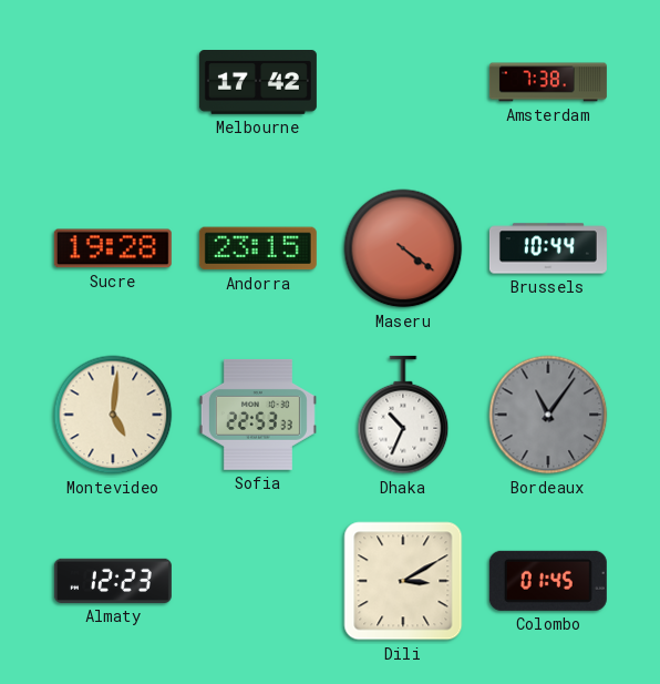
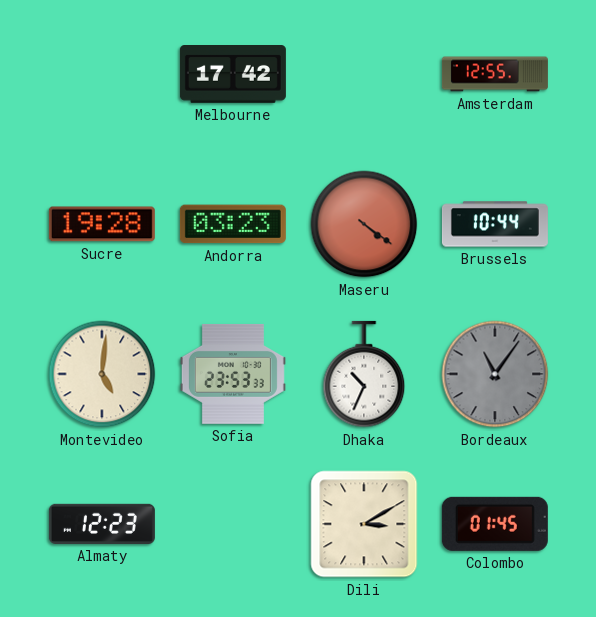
Amsterdam: 7:38 -> 12:55 (495, 74)
Andorra: 23:15 -> 03:23 (233, 224)
Sofia: 22:53 -> 23:53 (233, 374)
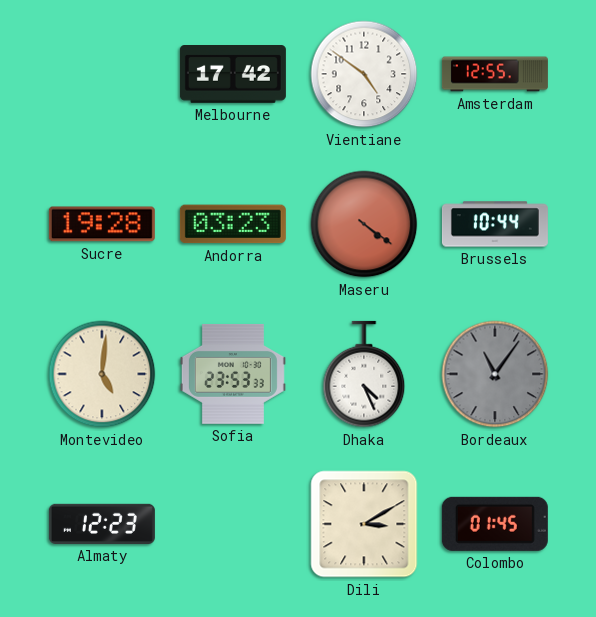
Vientiane: none -> 4:51 (364, 74)
Dhaka: 10:34 -> 4:26 (364, 374)
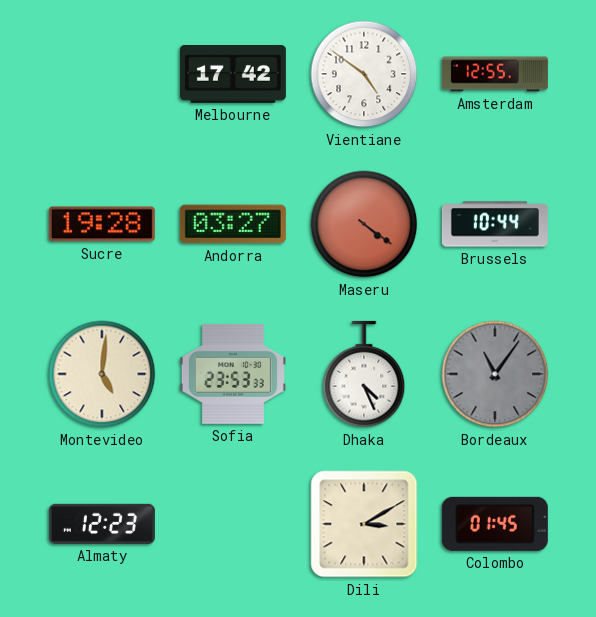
Andorra: 03:23 -> 03:27 (233, 224)
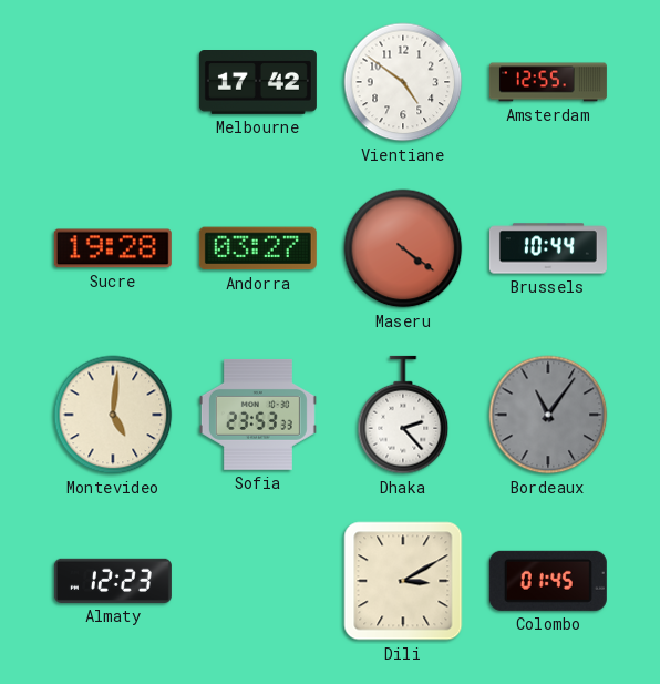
Dhaka: 4:26 -> 2:23 (403, 415)
